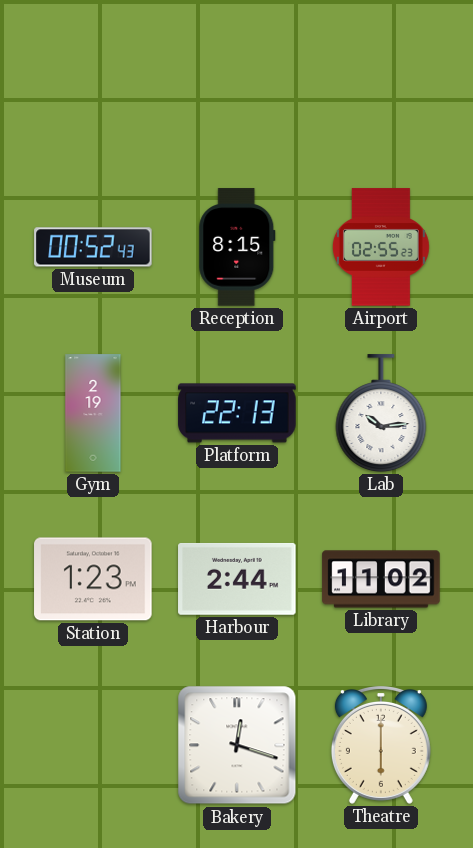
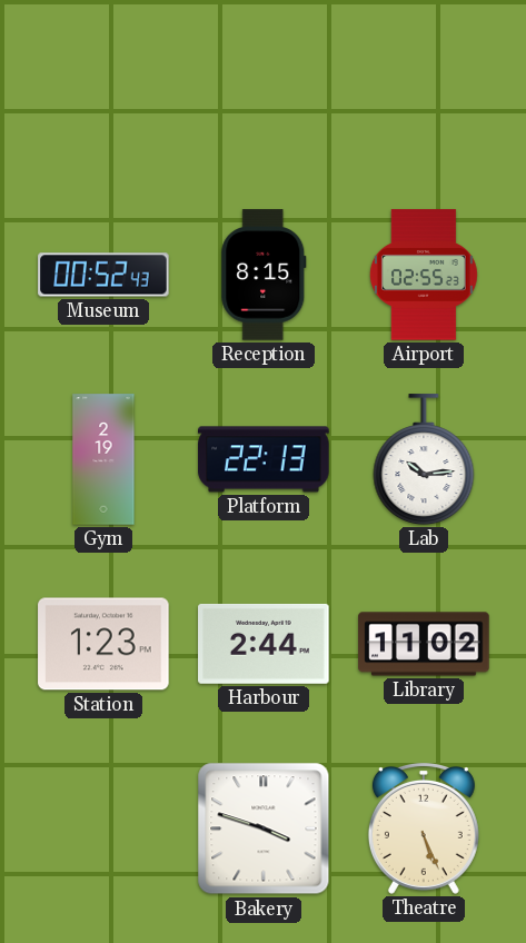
Bakery: 12:18 -> 3:48 (264, 828)
Theatre: 6:00 -> 5:26 (424, 830)
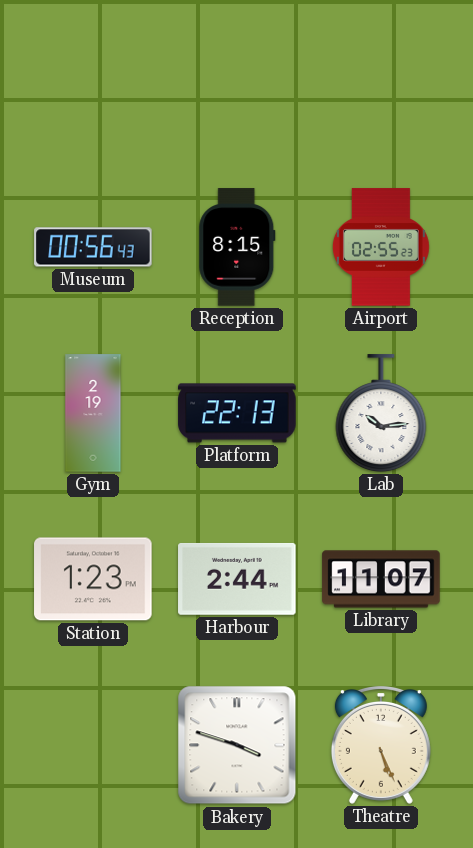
Museum: 00:52 -> 00:56 (93, 247)
Library: 11:02 -> 11:07 (381, 579)
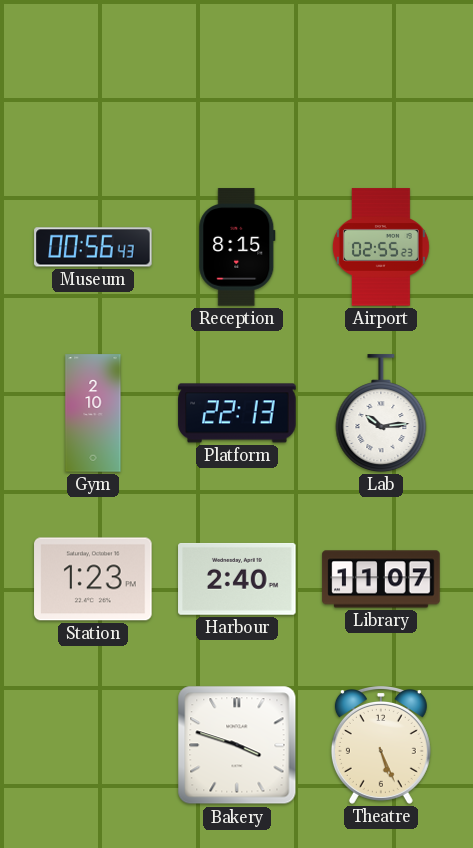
Gym: 2:19 -> 2:10 (93, 413)
Harbour: 2:44 -> 2:40 (237, 579)
